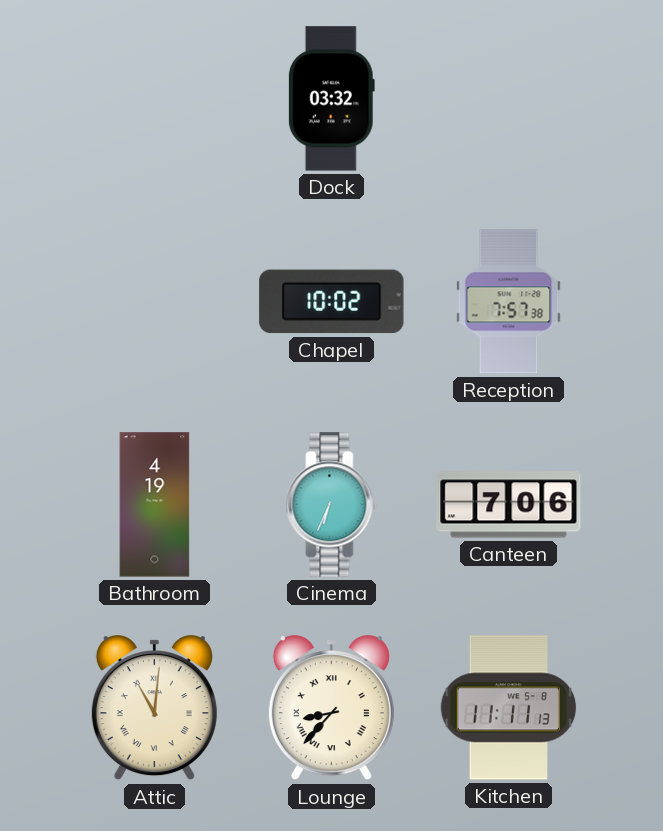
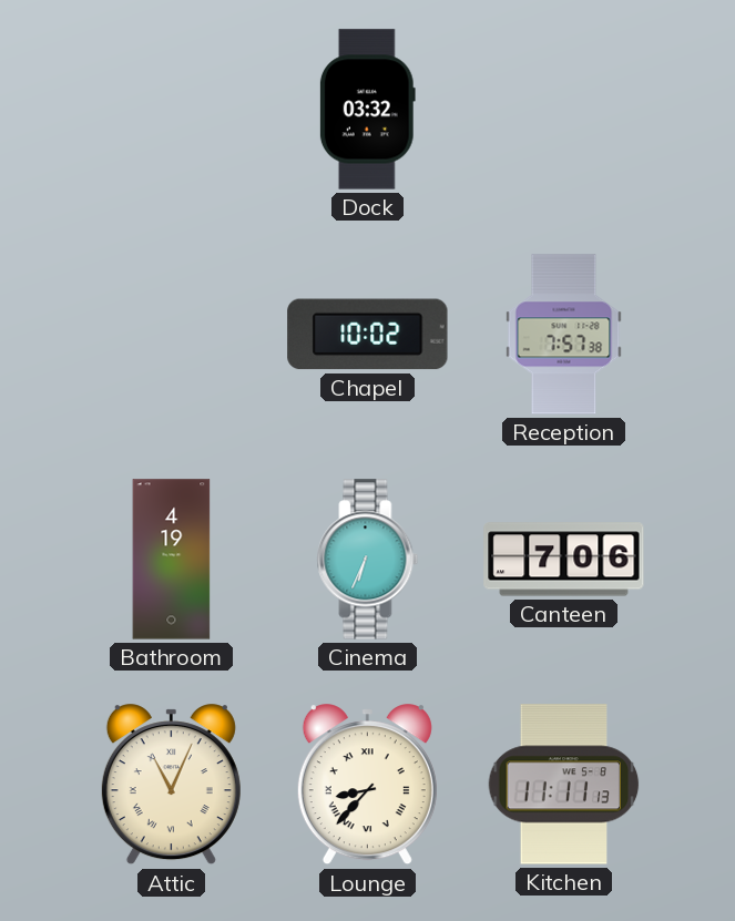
Attic: 11:01 -> 11:04 (171, 785)
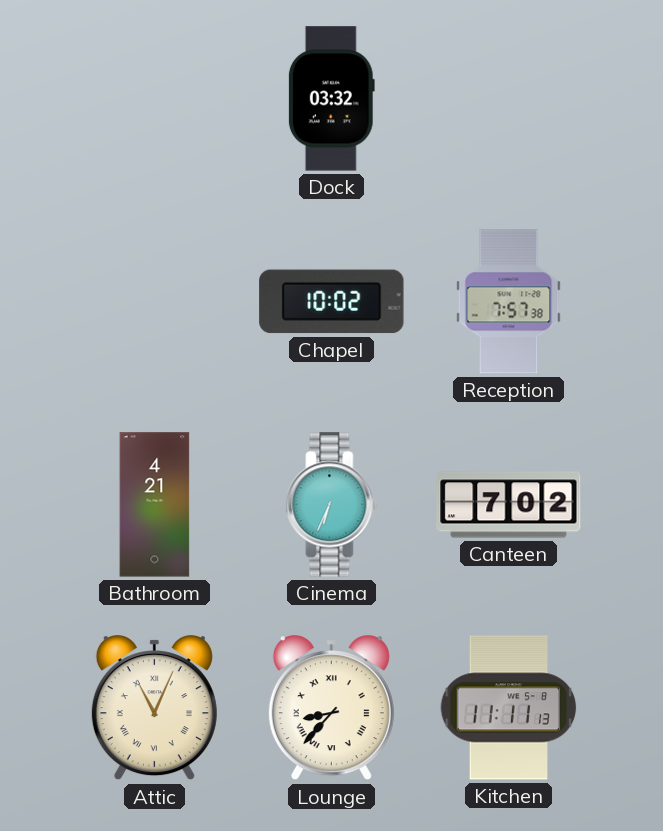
Bathroom: 4:19 -> 4:21 (155, 505)
Canteen: 7:06 -> 7:02 (509, 505)
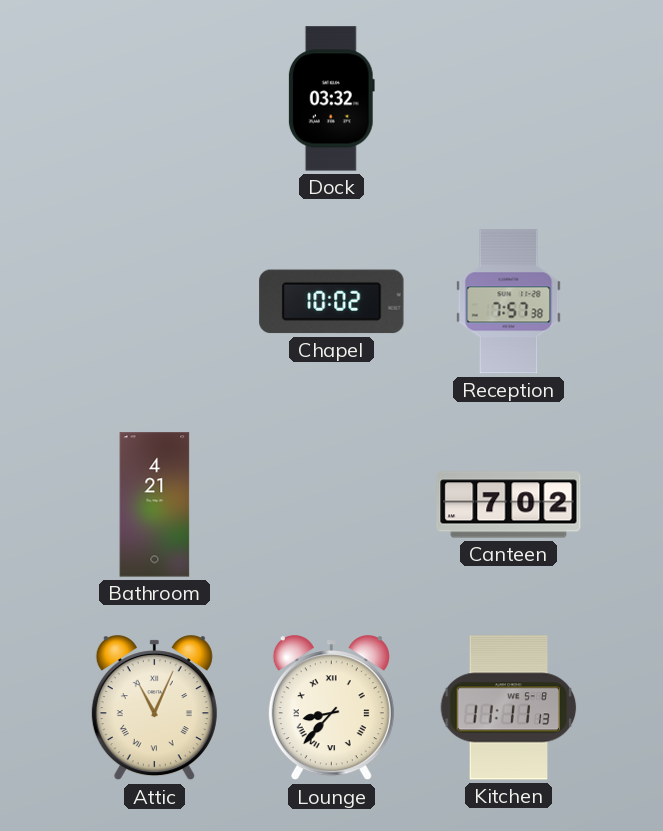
Cinema: 6:34 -> none (332, 505)
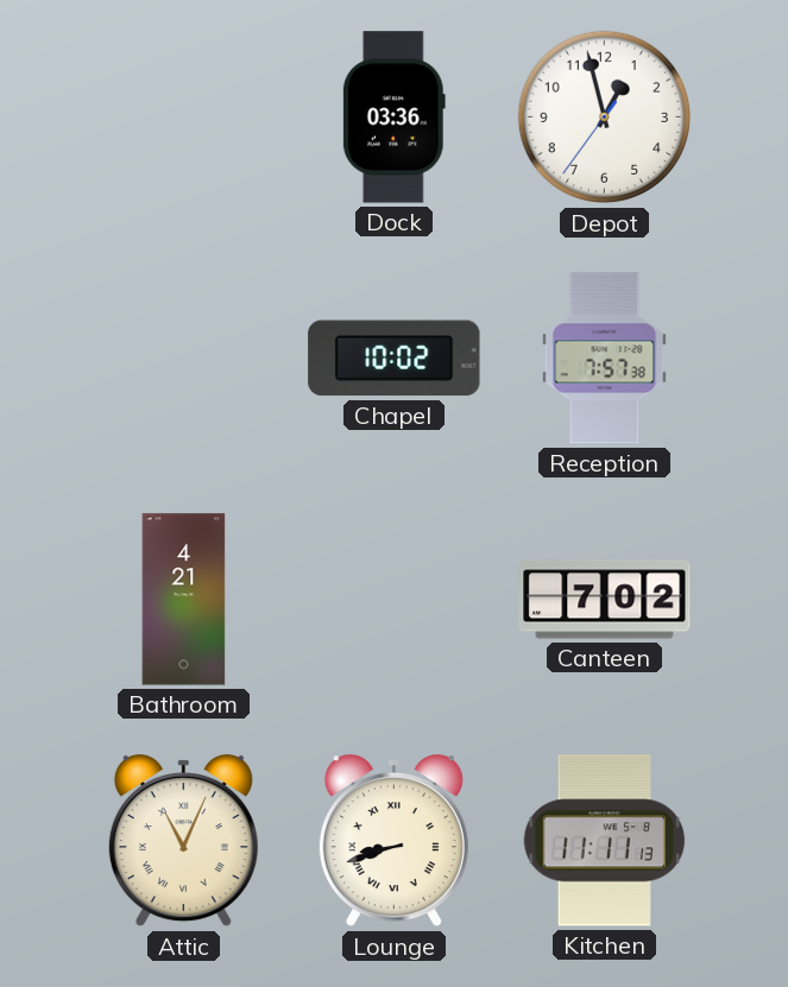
Dock: 03:32 -> 03:36 (393, 118)
Depot: none -> 12:57 (605, 118)
Lounge: 8:37 -> 8:42 (393, 841)
